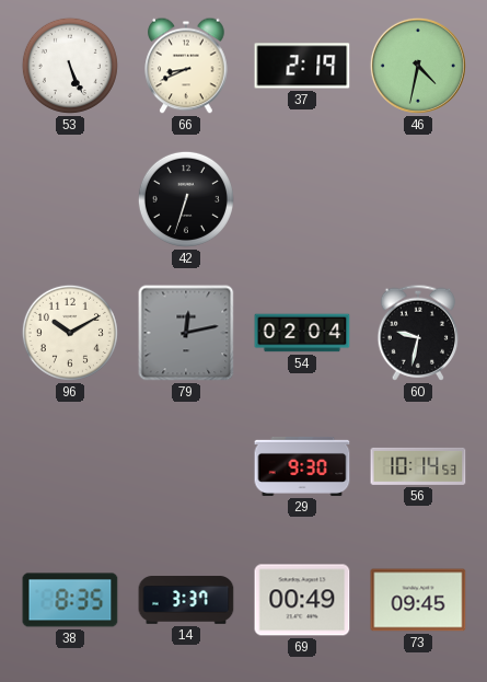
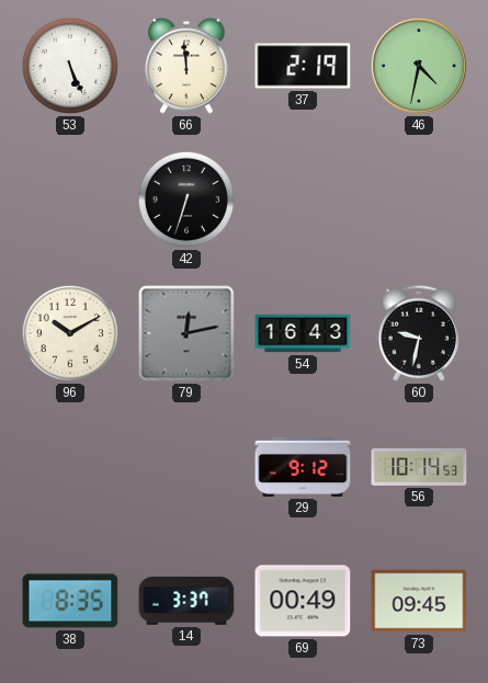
66: 8:41 -> 11:59 (186, 66)
54: 02:04 -> 16:43 (303, 333)
29: 9:30 -> 9:12 (303, 467)
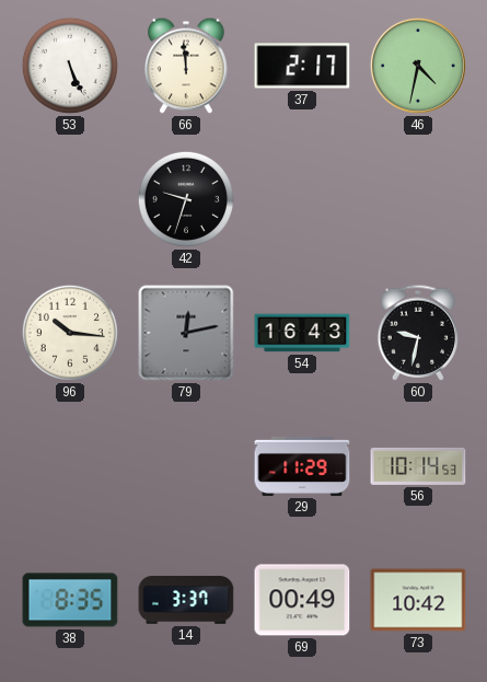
37: 2:19 -> 2:17 (302, 66)
42: 6:33 -> 9:33 (186, 199)
96: 10:10 -> 10:16 (70, 333)
29: 9:12 -> 11:29 (302, 466)
73: 09:45 -> 10:42 (418, 600)
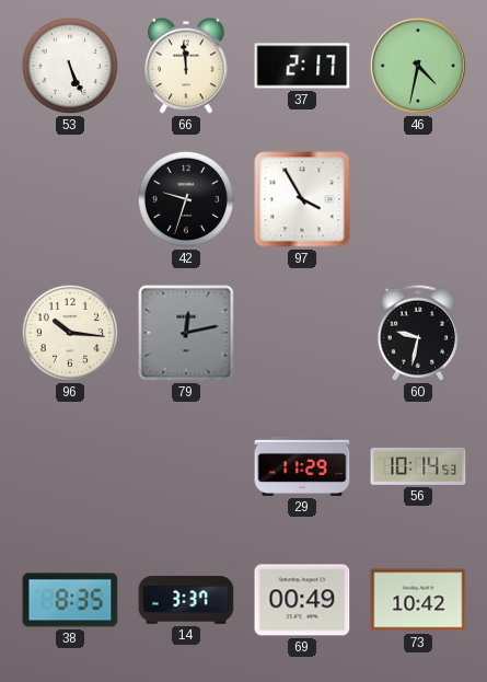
97: none -> 3:55 (302, 199)
54: 16:43 -> none (302, 333)
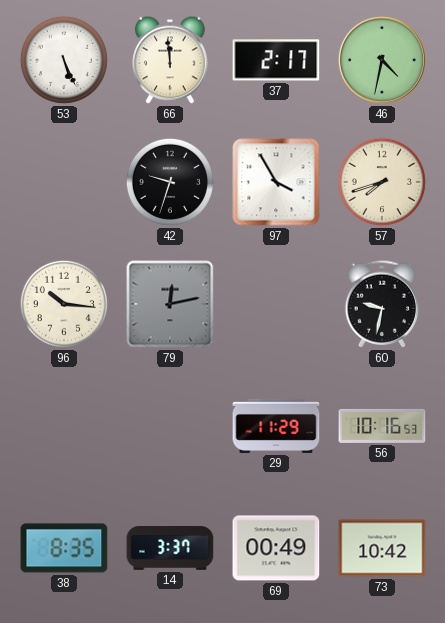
57: none -> 7:42 (382, 182)
56: 10:14 -> 10:16 (382, 426)
